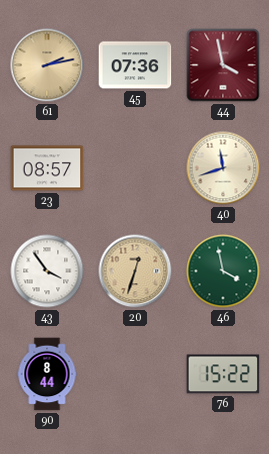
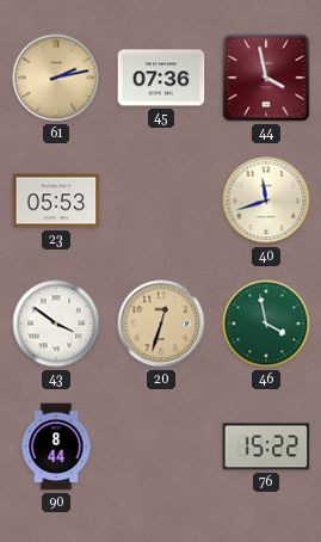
23: 08:57 -> 05:53 (56, 201)
43: 3:54 -> 3:51 (56, 324)
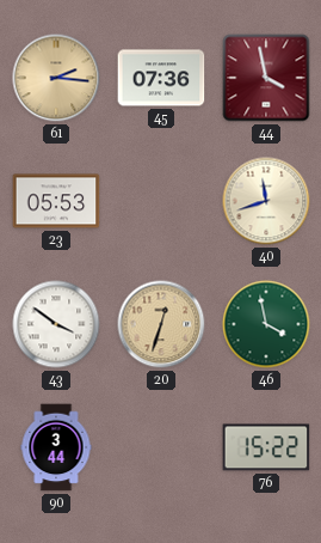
61: 2:13 -> 2:16 (56, 78)
90: 8:44 -> 3:44 (56, 447)
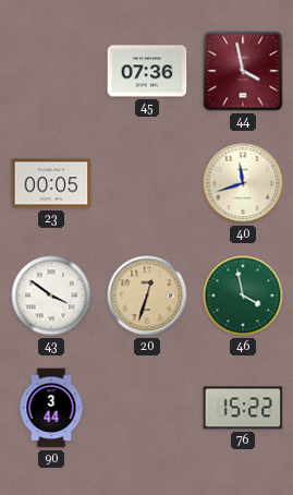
61: 2:16 -> none (56, 78)
23: 05:53 -> 00:05 (51, 183)
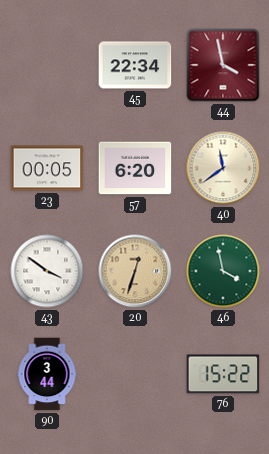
45: 07:36 -> 22:34 (135, 65)
57: none -> 6:20 (135, 168)
40: 11:42 -> 11:39 (223, 168)
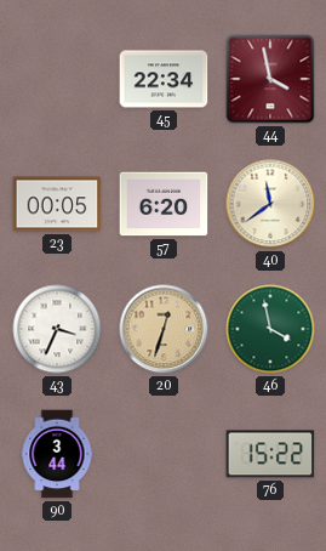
43: 3:51 -> 3:34 (57, 329)
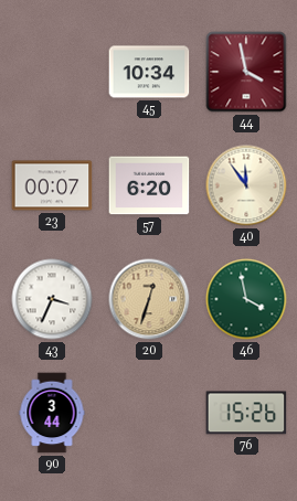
45: 22:34 -> 10:34 (149, 72)
23: 00:05 -> 00:07 (52, 185)
40: 11:39 -> 11:54 (246, 185)
76: 15:22 -> 15:26 (246, 413)
